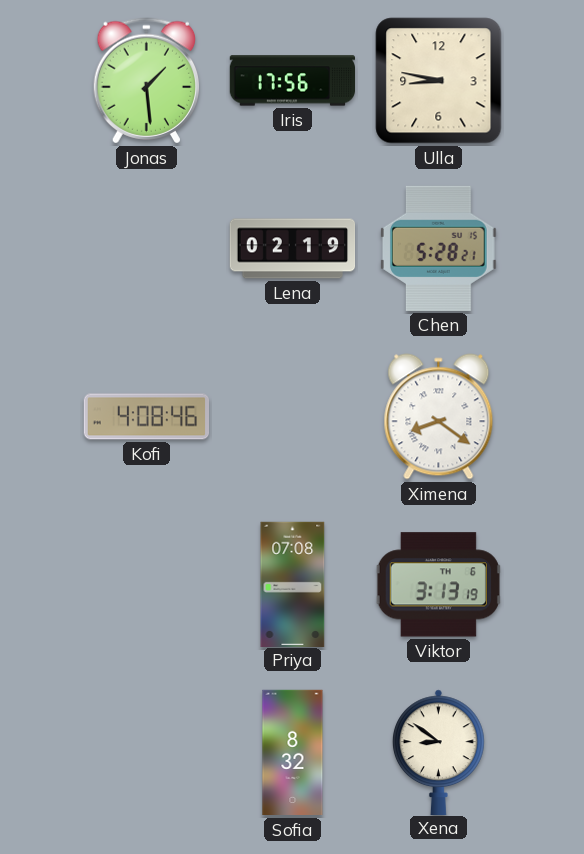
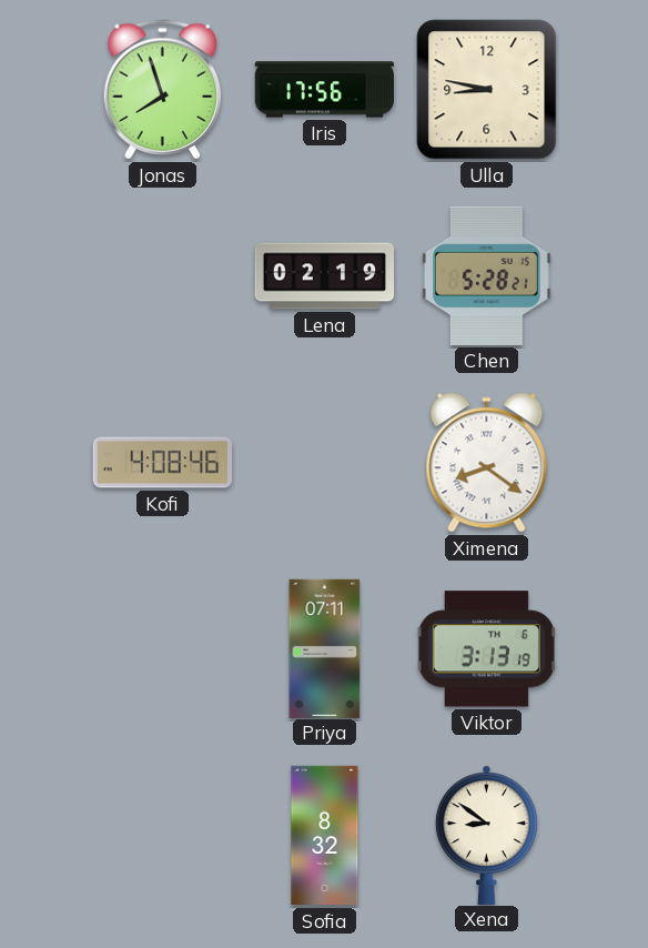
Jonas: 1:29 -> 7:57 (162, 90)
Priya: 07:08 -> 07:11 (325, 648)
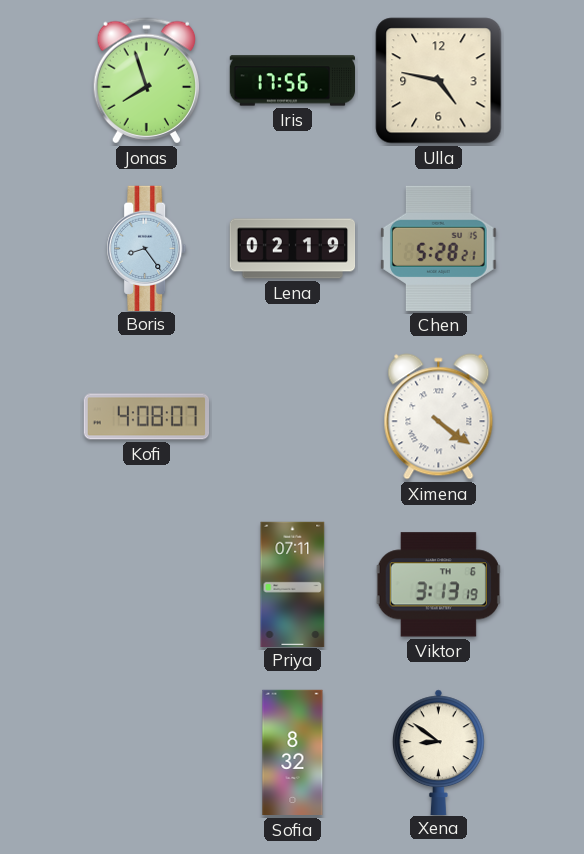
Ulla: 8:47 -> 4:47 (439, 81)
Boris: none -> 8:24 (147, 248)
Kofi: 4:08:46 -> 4:08:07 (147, 417)
Ximena: 8:21 -> 4:21 (439, 417)
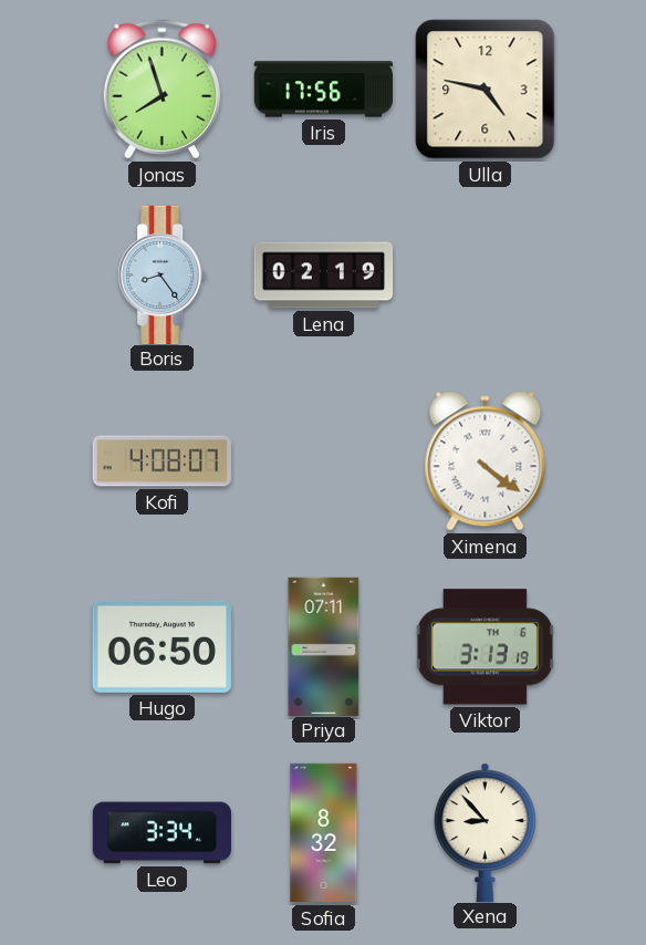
Chen: 5:28 -> none (438, 248)
Hugo: none -> 06:50 (161, 646)
Leo: none -> 3:34 (161, 833)
Xena: 8:51 -> 8:53 (485, 832)
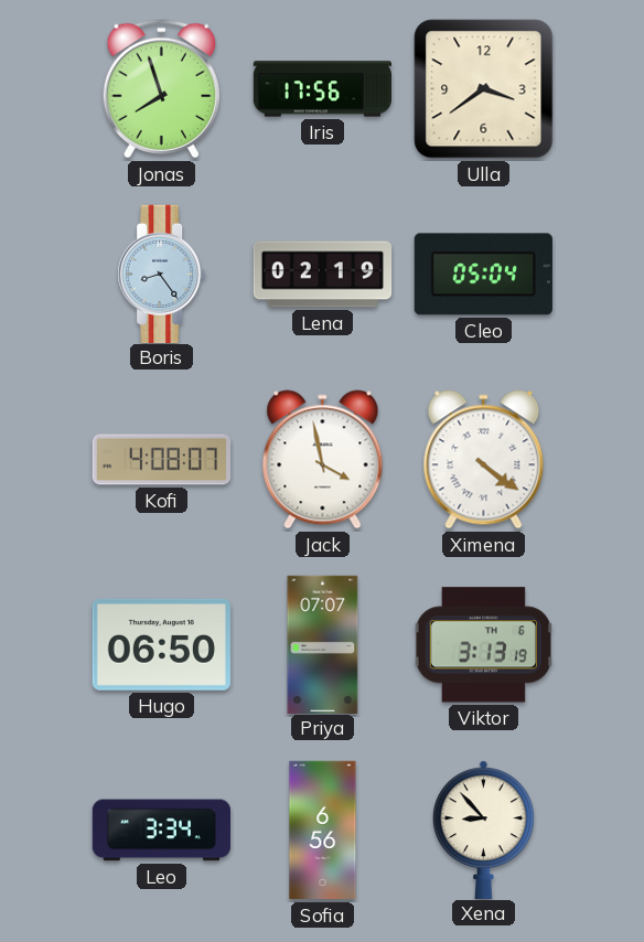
Ulla: 4:47 -> 3:39 (484, 89)
Cleo: none -> 05:04 (483, 275)
Jack: none -> 3:58 (323, 460)
Priya: 07:11 -> 07:07 (323, 644)
Sofia: 8:32 -> 6:56 (323, 831)
